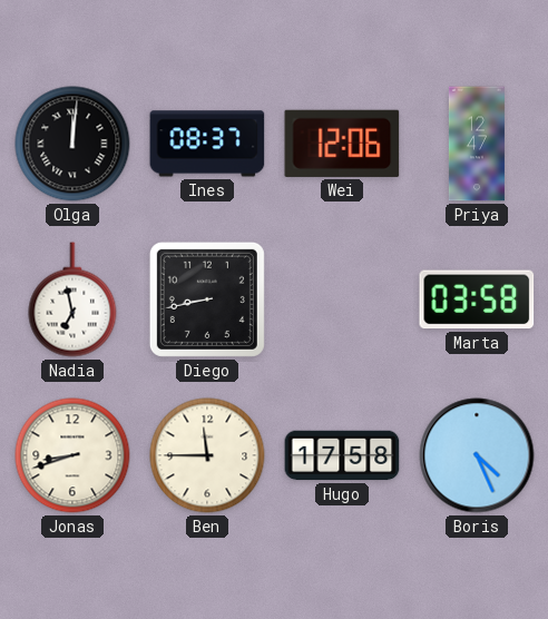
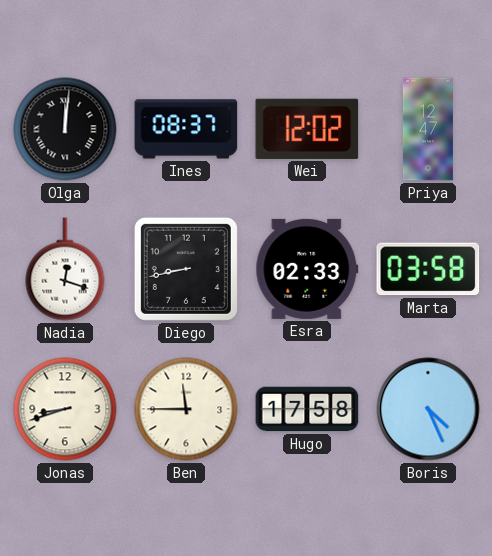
Wei: 12:06 -> 12:02 (307, 129)
Nadia: 6:58 -> 12:18 (65, 269)
Esra: none -> 02:33 (307, 269)
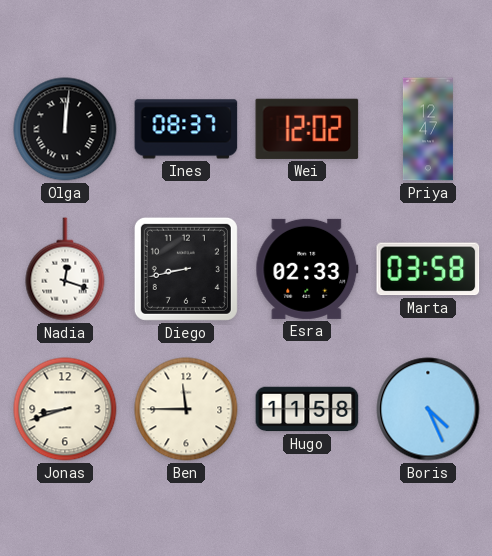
Hugo: 17:58 -> 11:58 (307, 409)
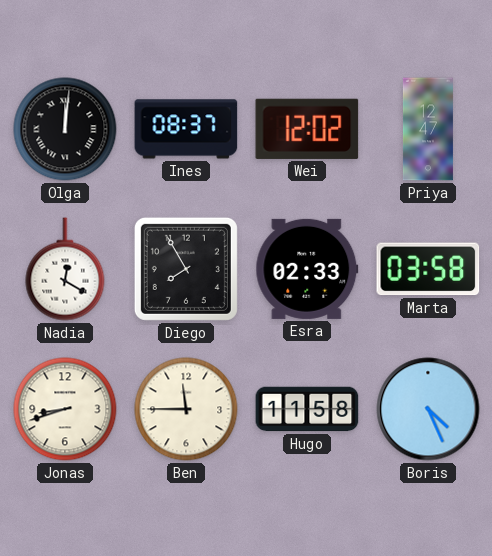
Nadia: 12:18 -> 12:20 (65, 269)
Diego: 8:43 -> 7:55 (186, 269)
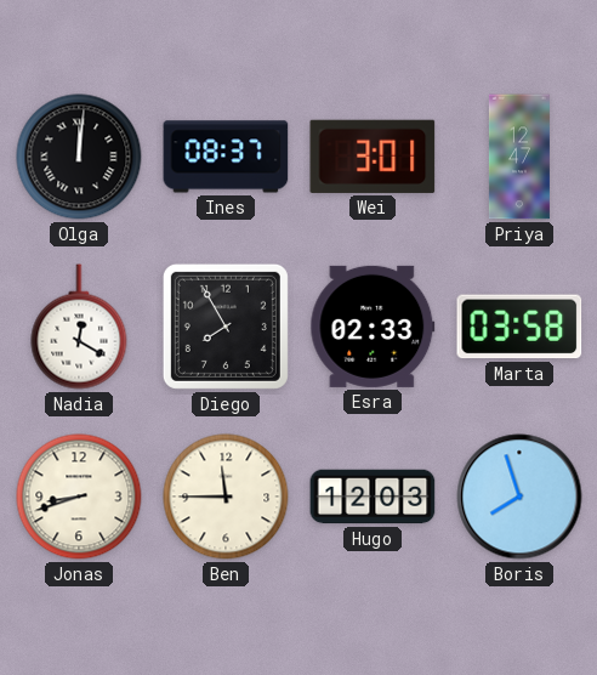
Wei: 12:02 -> 3:01 (373, 157)
Hugo: 11:58 -> 12:03 (373, 497)
Boris: 4:26 -> 7:57 (519, 497)
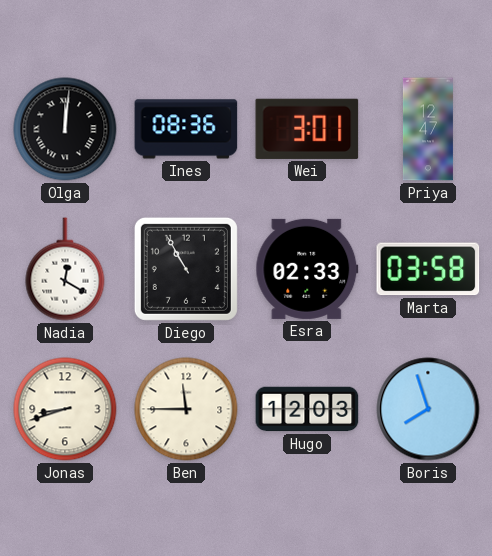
Ines: 08:37 -> 08:36 (186, 129)
Diego: 7:55 -> 10:55 (186, 269)
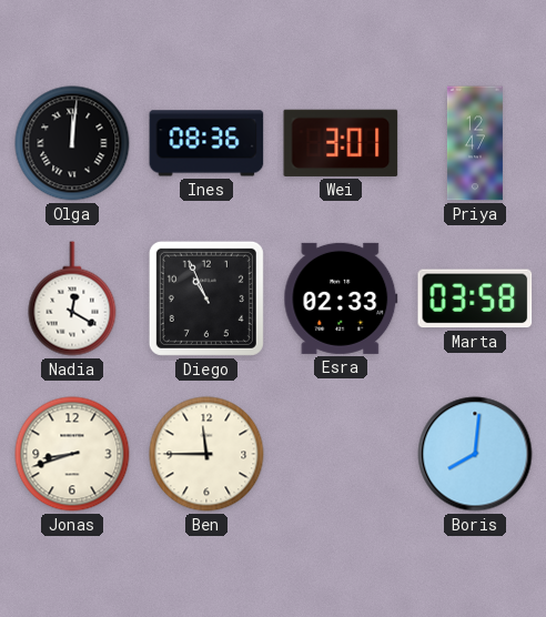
Diego: 10:55 -> 10:56 (206, 299)
Hugo: 12:03 -> none (307, 409)
Boris: 7:57 -> 8:01 (475, 454)
